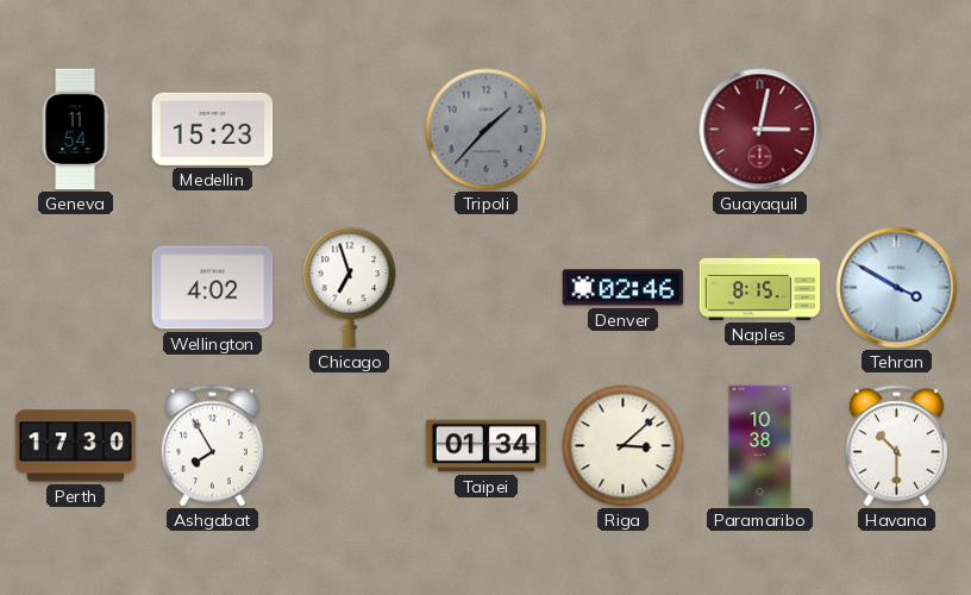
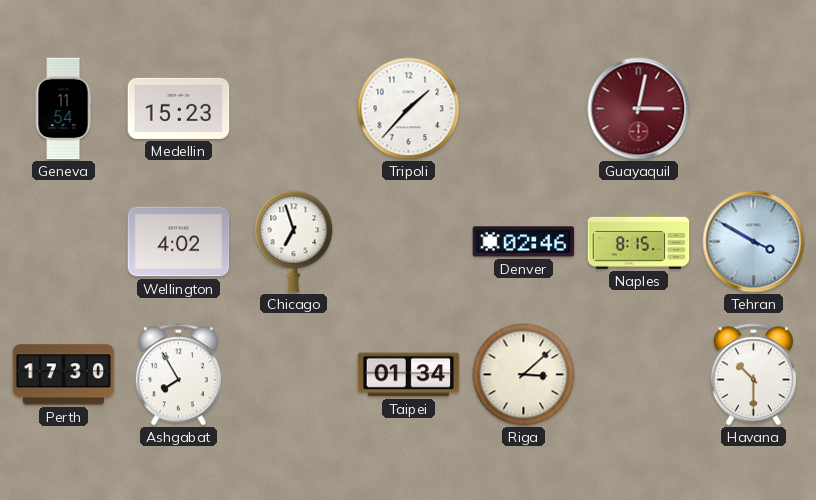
Tripoli dial: grey -> white (409, 109)
Paramaribo: 10:38 -> none (760, 446)
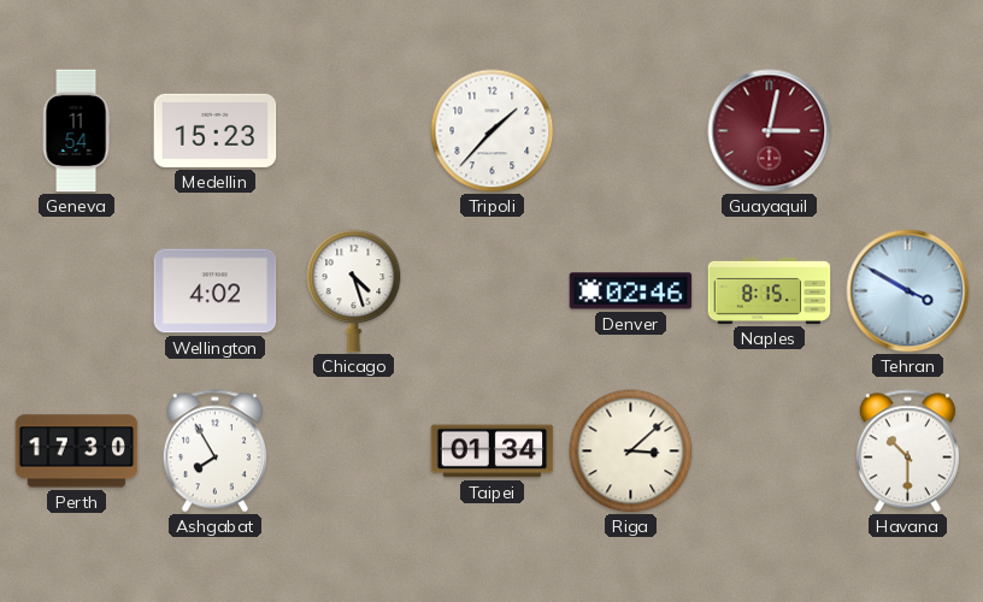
Chicago: 6:57 -> 4:27 (354, 291)
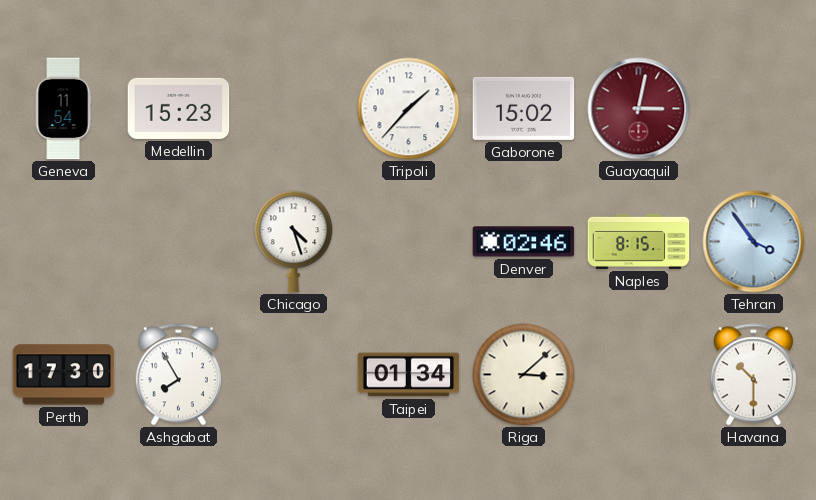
Gaborone: none -> 15:02 (524, 108)
Wellington: 4:02 -> none (216, 291)
Tehran: 3:50 -> 3:54 (754, 242)
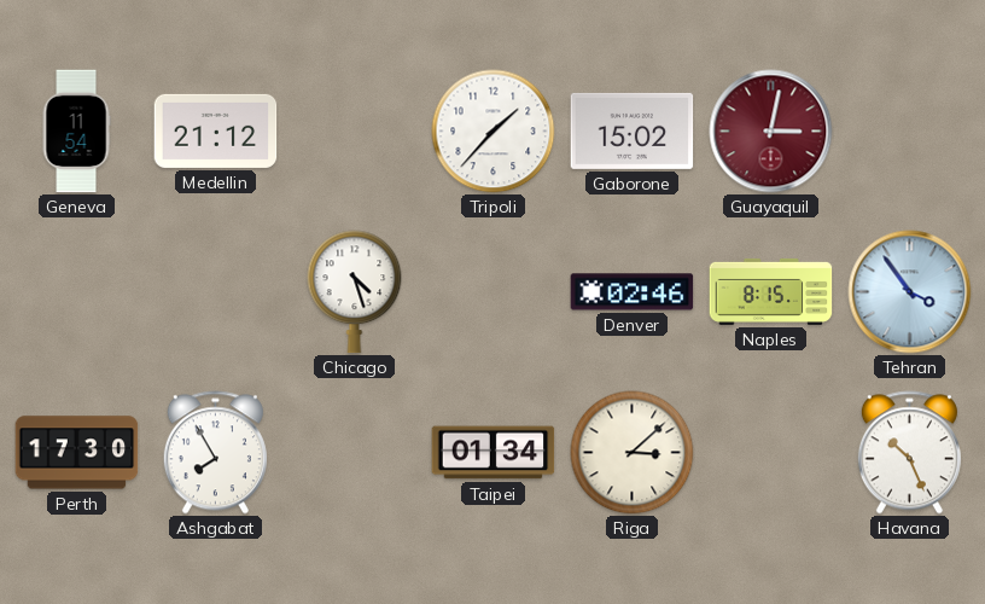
Medellin: 15:23 -> 21:12 (216, 130)
Havana: 10:30 -> 10:26 (909, 453)
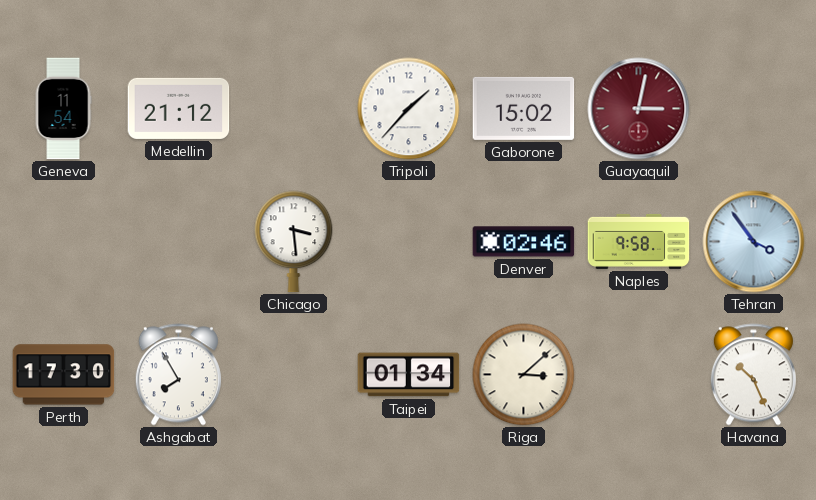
Chicago: 4:27 -> 3:29 (294, 242)
Naples: 8:15 -> 9:58 (639, 241)
